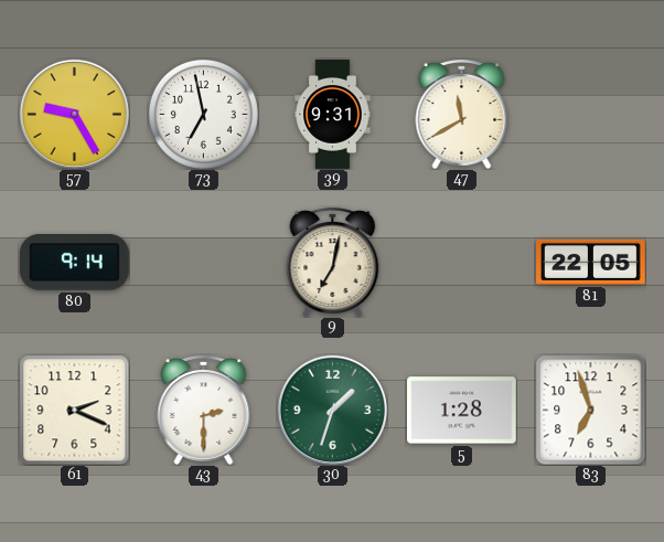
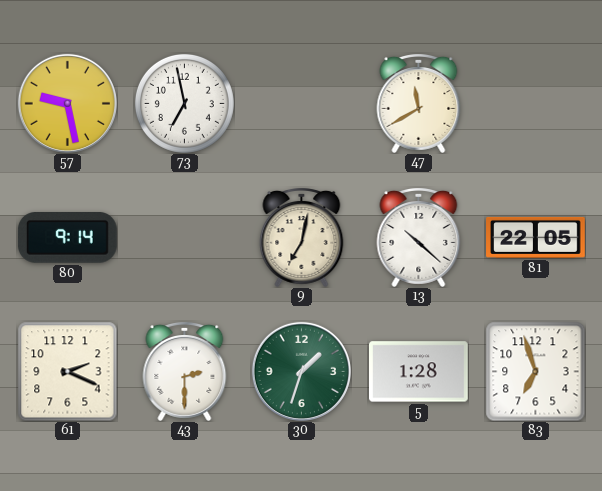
57: 9:25 -> 9:28 (67, 103)
39: 9:31 -> none (333, 115)
13: none -> 10:22 (419, 238)
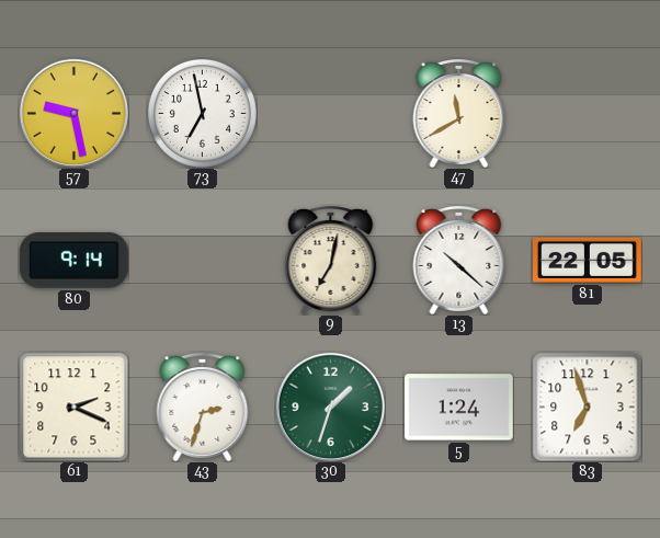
43: 2:30 -> 2:33 (203, 408)
5: 1:28 -> 1:24 (459, 408)
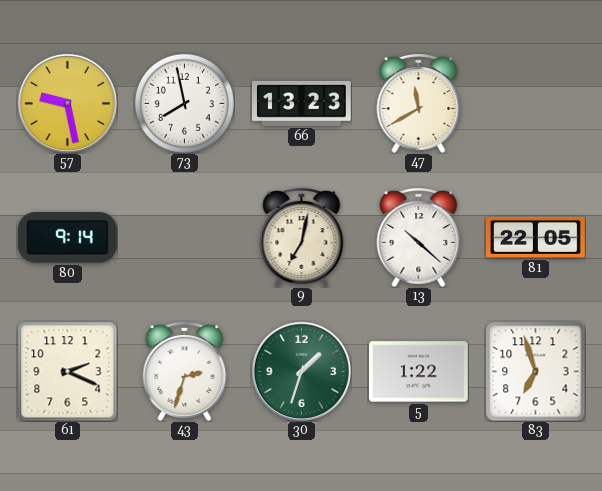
73: 6:58 -> 7:58 (184, 103)
66: none -> 13:23 (302, 103)
5: 1:24 -> 1:22 (419, 372)
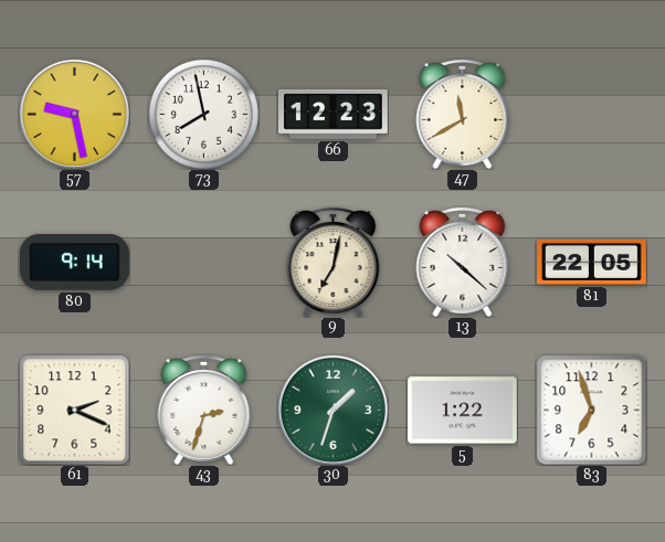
66: 13:23 -> 12:23 (334, 114)
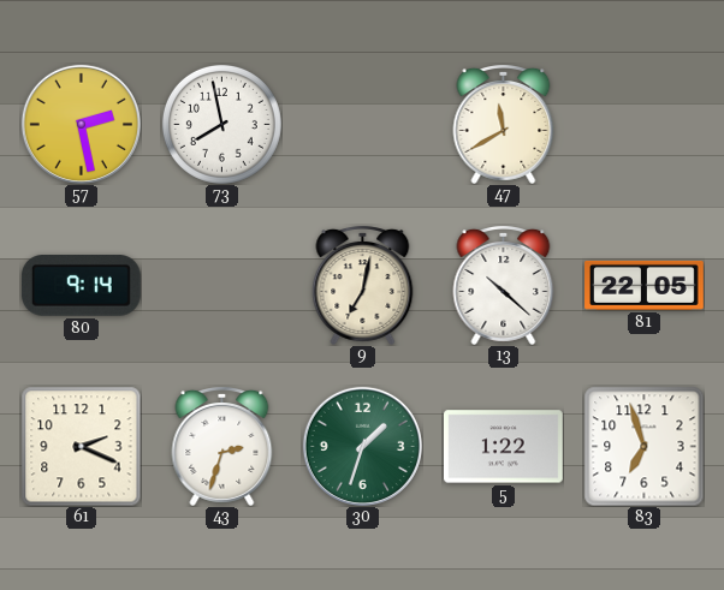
57: 9:28 -> 2:28 (81, 124)
66: 12:23 -> none (334, 114)
